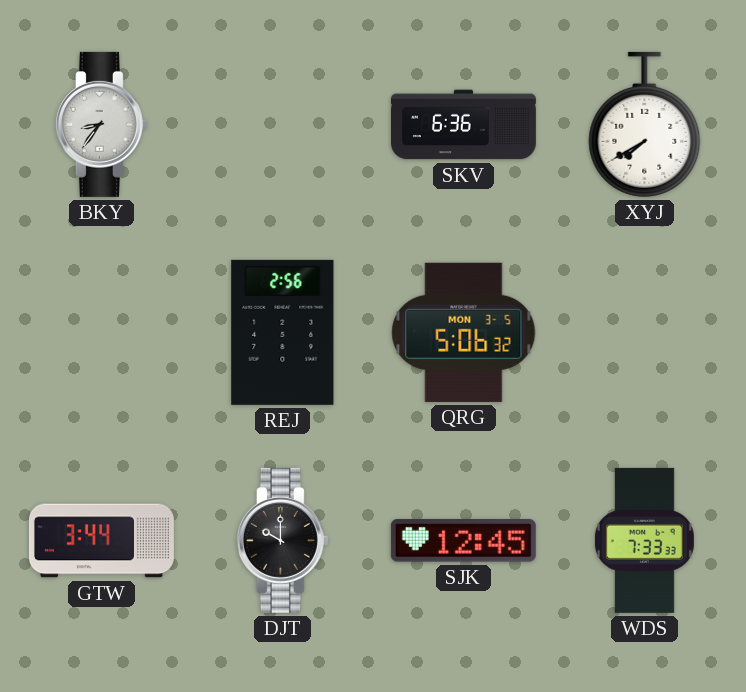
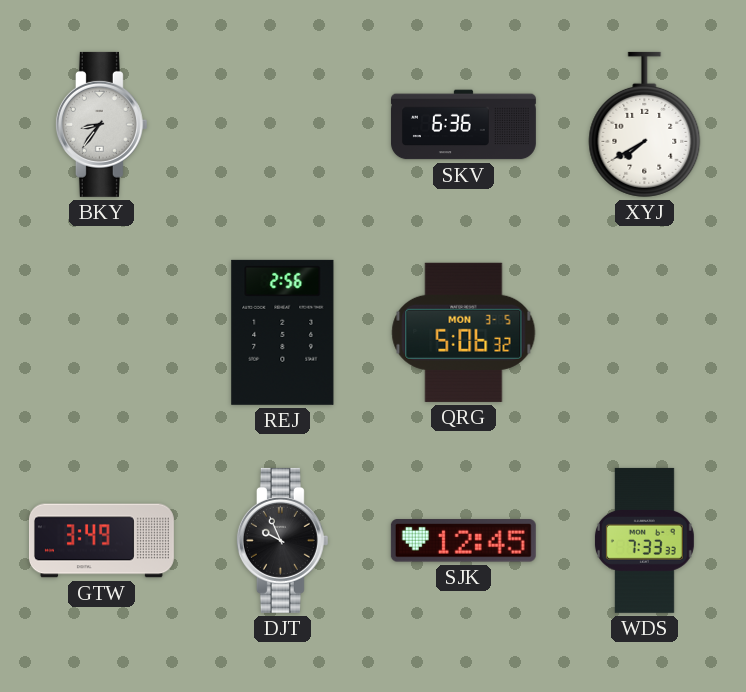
GTW: 3:44 -> 3:49 (101, 541)
DJT: 10:00 -> 9:56 (282, 540)
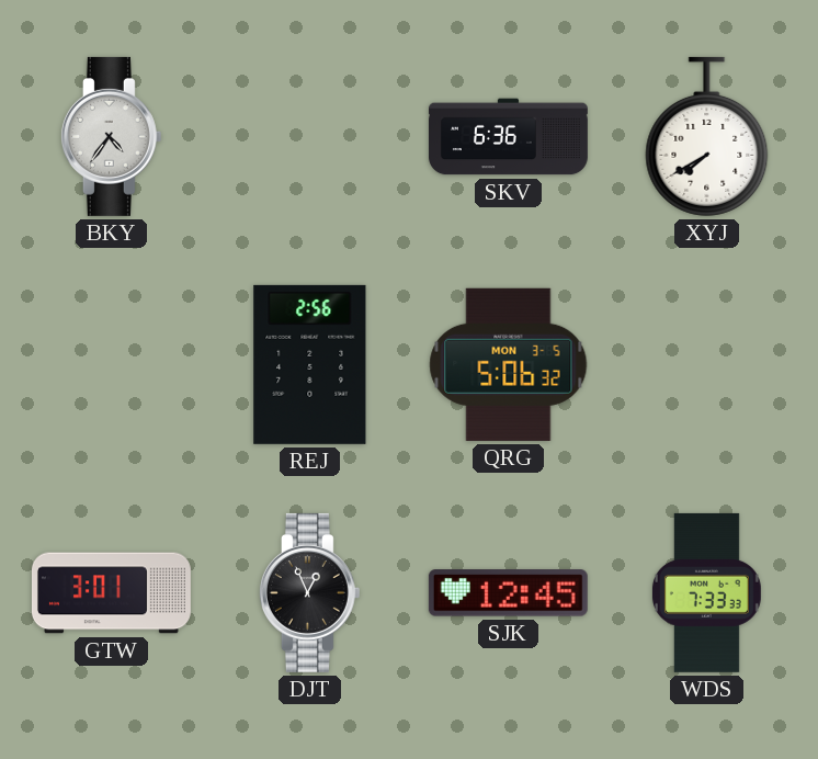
BKY: 8:36 -> 4:36 (111, 136)
GTW: 3:49 -> 3:01 (111, 593)
DJT: 9:56 -> 12:56 (309, 592)
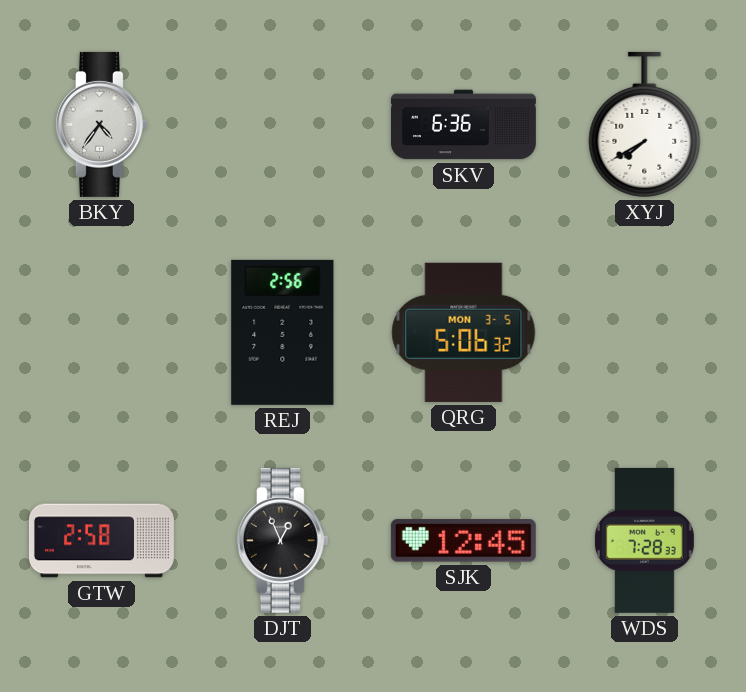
GTW: 3:01 -> 2:58 (101, 541)
WDS: 7:33 -> 7:28 (644, 540)
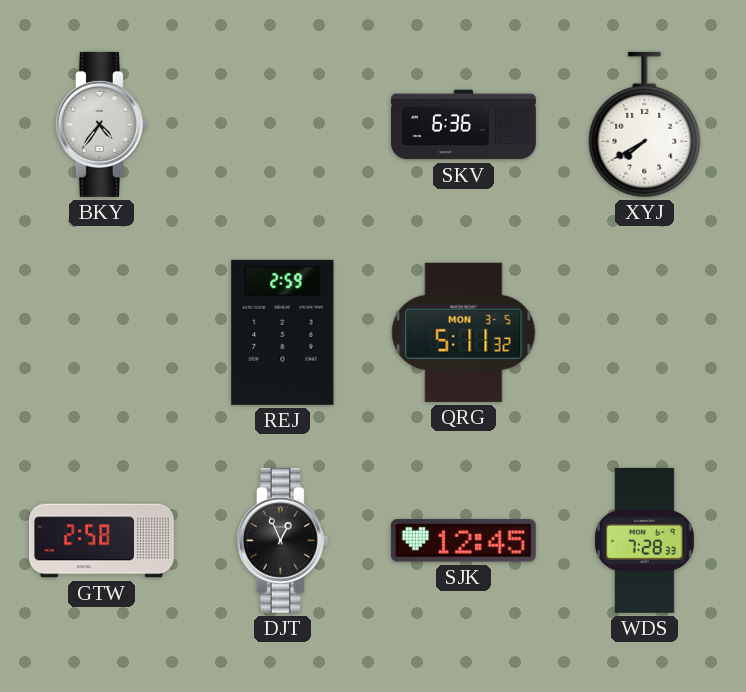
REJ: 2:56 -> 2:59 (283, 332)
QRG: 5:06 -> 5:11 (464, 332)
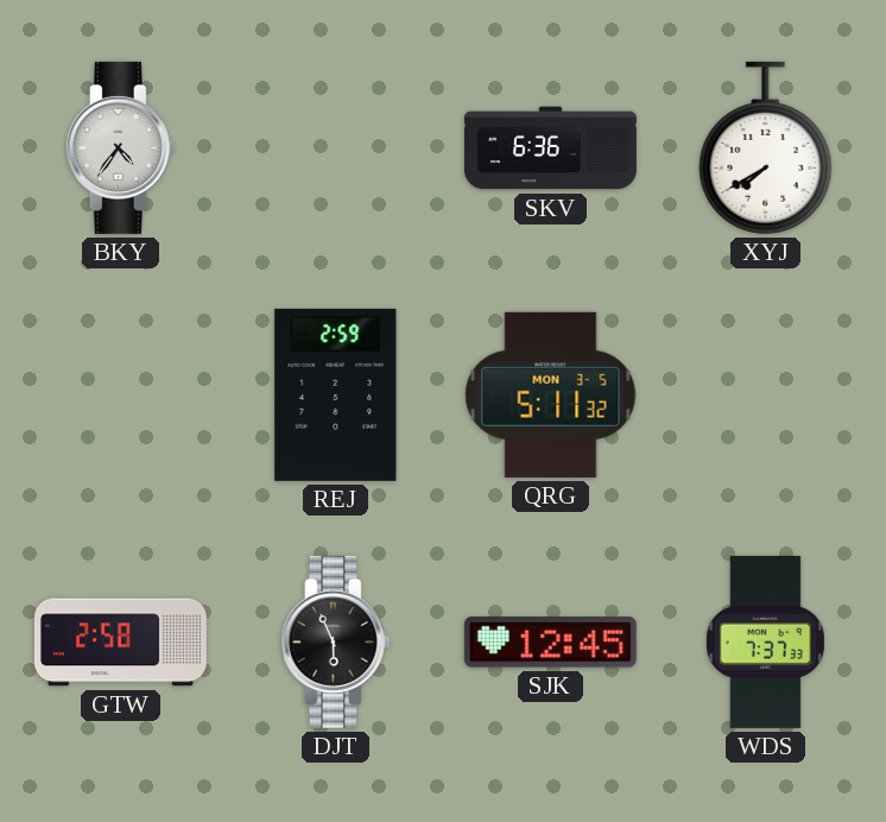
DJT: 12:56 -> 5:56 (335, 641)
WDS: 7:28 -> 7:37 (765, 641)
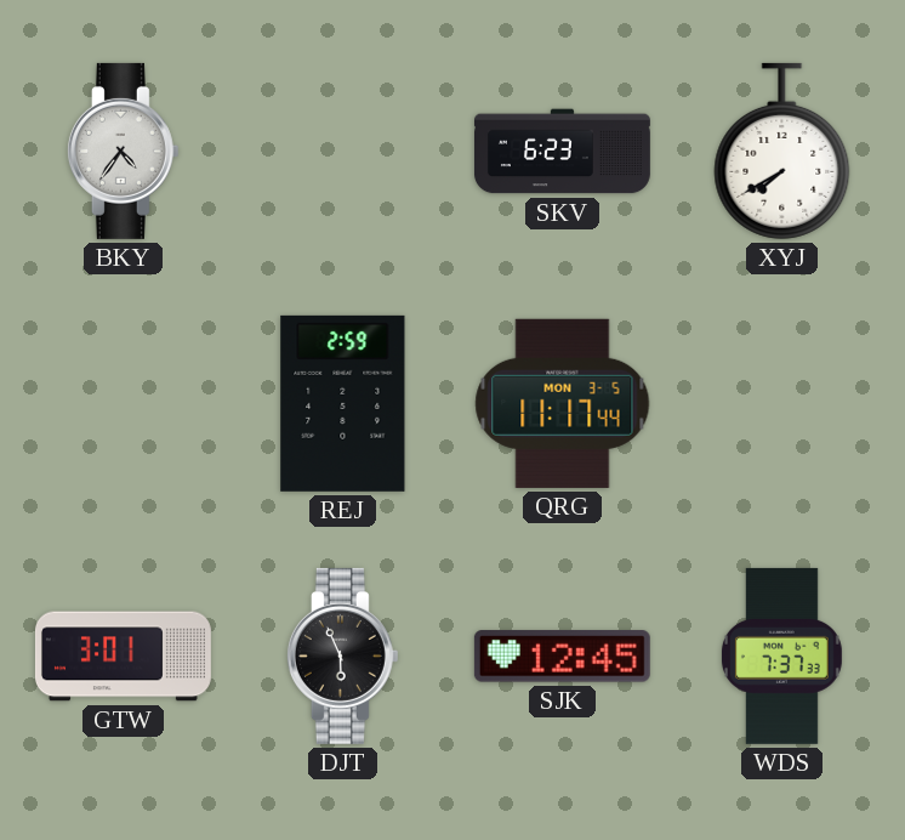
SKV: 6:36 -> 6:23 (562, 152)
QRG: 5:11 -> 11:17 (563, 403)
GTW: 2:58 -> 3:01 (123, 657)
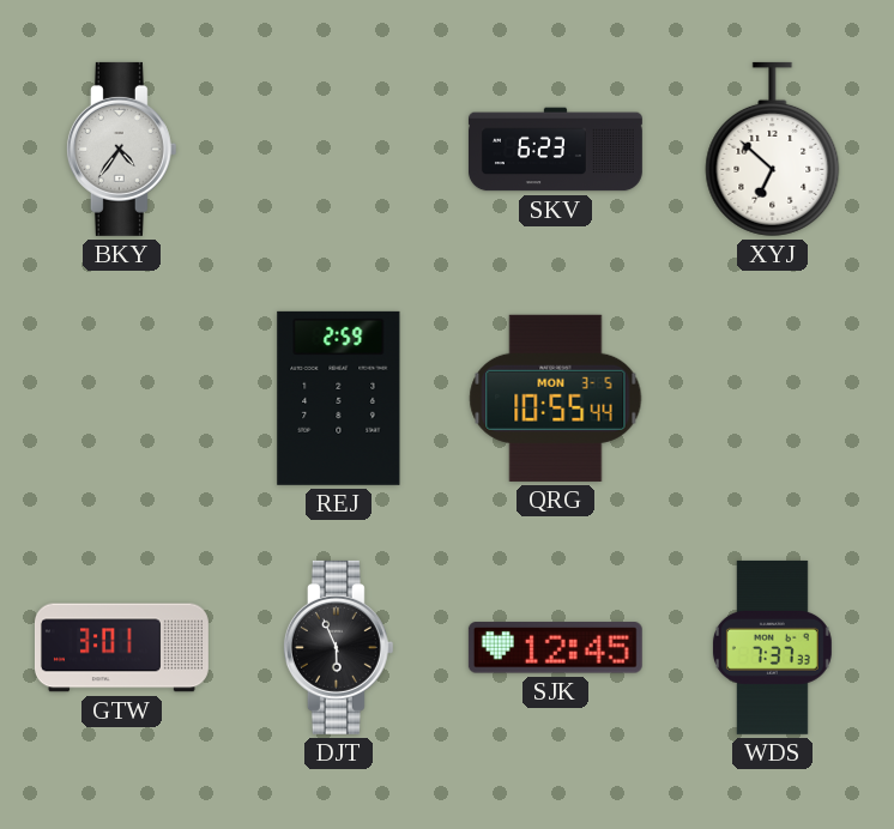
XYJ: 7:40 -> 6:52 (773, 149)
QRG: 11:17 -> 10:55 (556, 398)
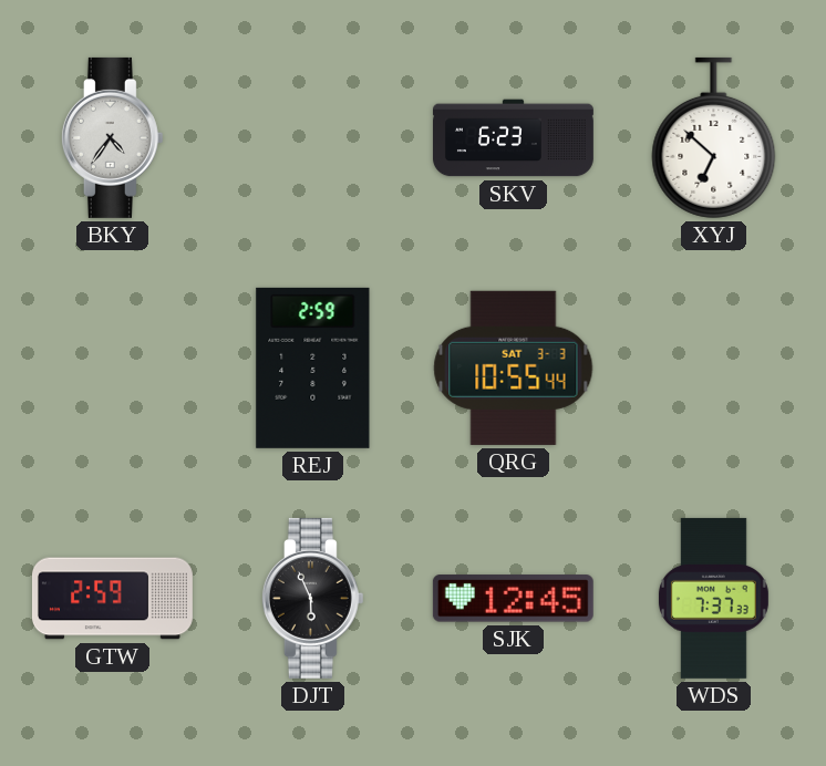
QRG date: MON 3-5 -> SAT 3-3 (514, 368)
GTW: 3:01 -> 2:59 (112, 599)
